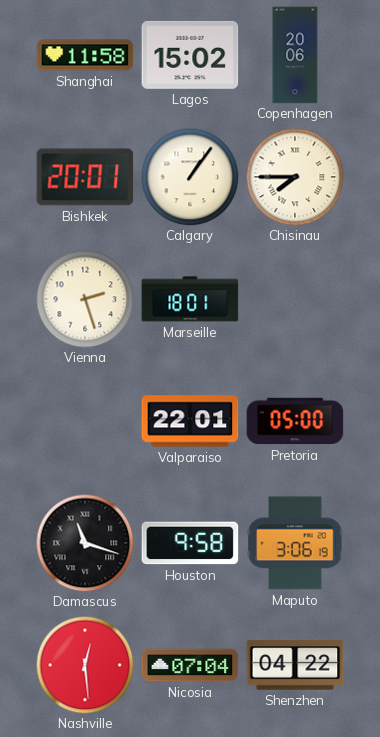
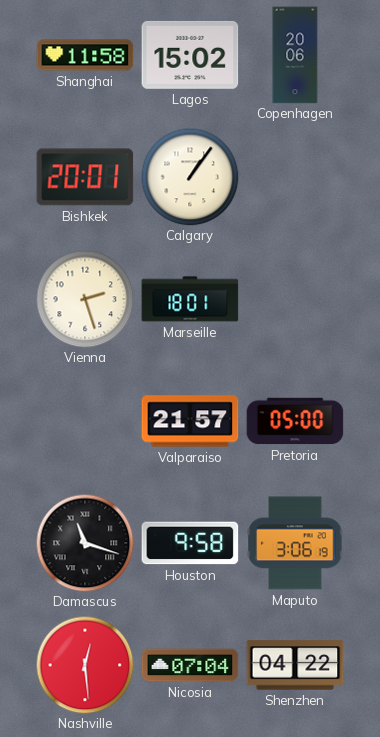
Chisinau: 7:45 -> none (295, 177)
Valparaiso: 22:01 -> 21:57 (190, 421)
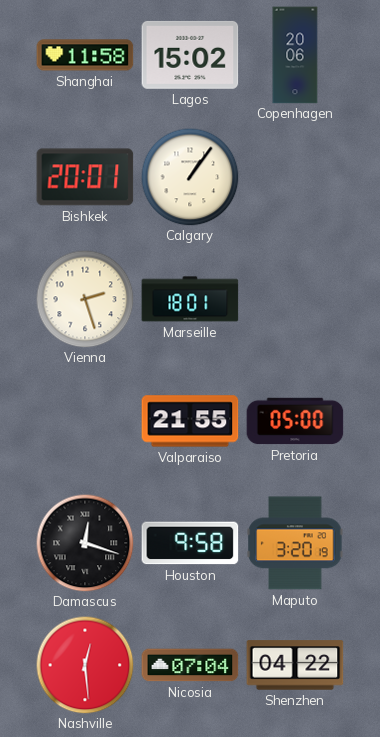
Valparaiso: 21:57 -> 21:55 (190, 421)
Damascus: 11:18 -> 12:18 (85, 543)
Maputo: 3:06 -> 3:20 (295, 543)
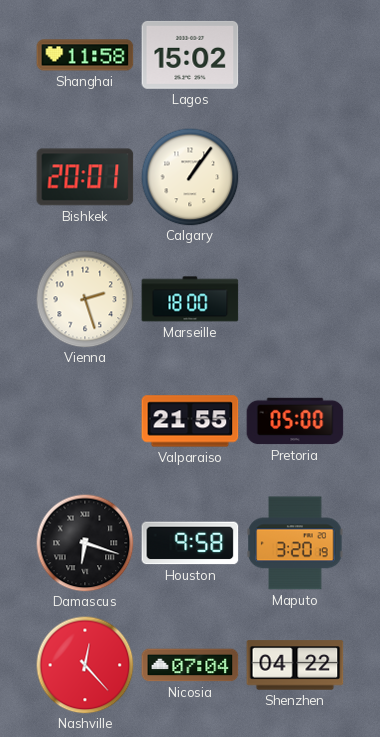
Copenhagen: 20:06 -> none (295, 55)
Marseille: 18:01 -> 18:00 (190, 299)
Damascus: 12:18 -> 6:18 (85, 543)
Nashville: 12:29 -> 12:23 (85, 665)
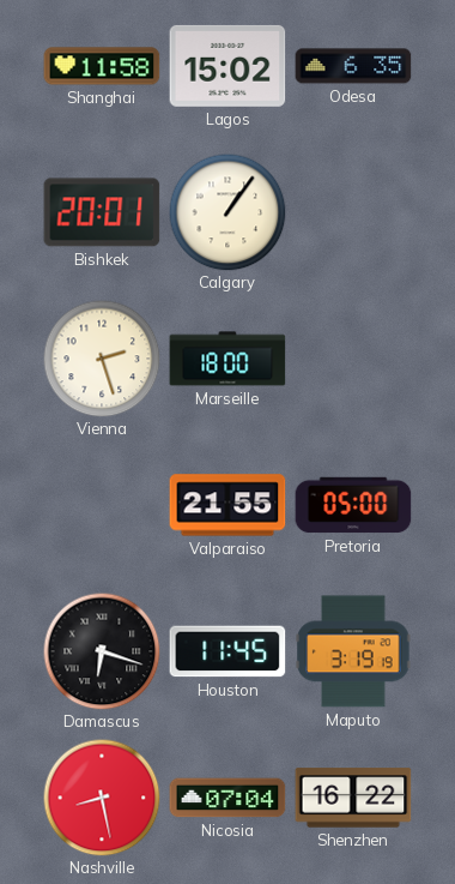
Odesa: none -> 6:35 (353, 66)
Houston: 9:58 -> 11:45 (227, 651)
Maputo: 3:20 -> 3:19 (353, 651)
Nashville: 12:23 -> 8:28 (102, 798)
Shenzhen: 04:22 -> 16:22 (353, 798)
